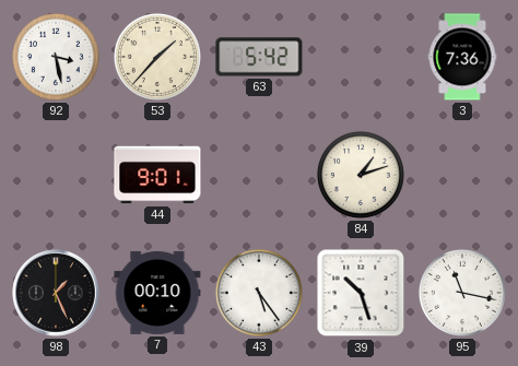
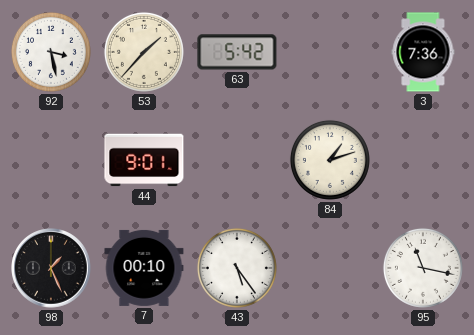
39: 10:27 -> none (361, 293)
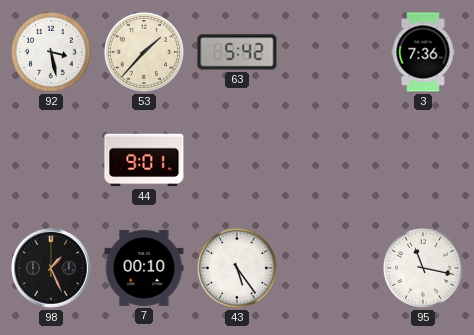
84: 1:12 -> none (330, 160)
